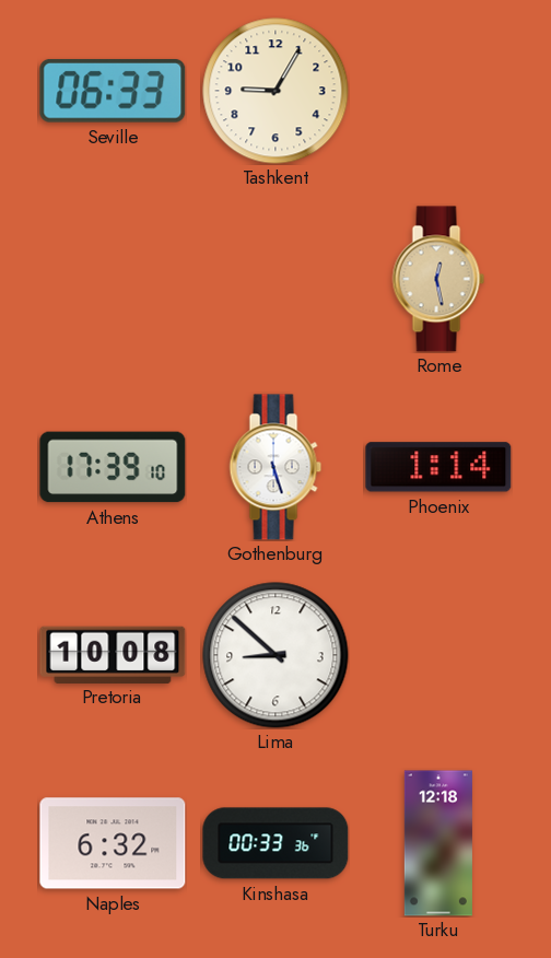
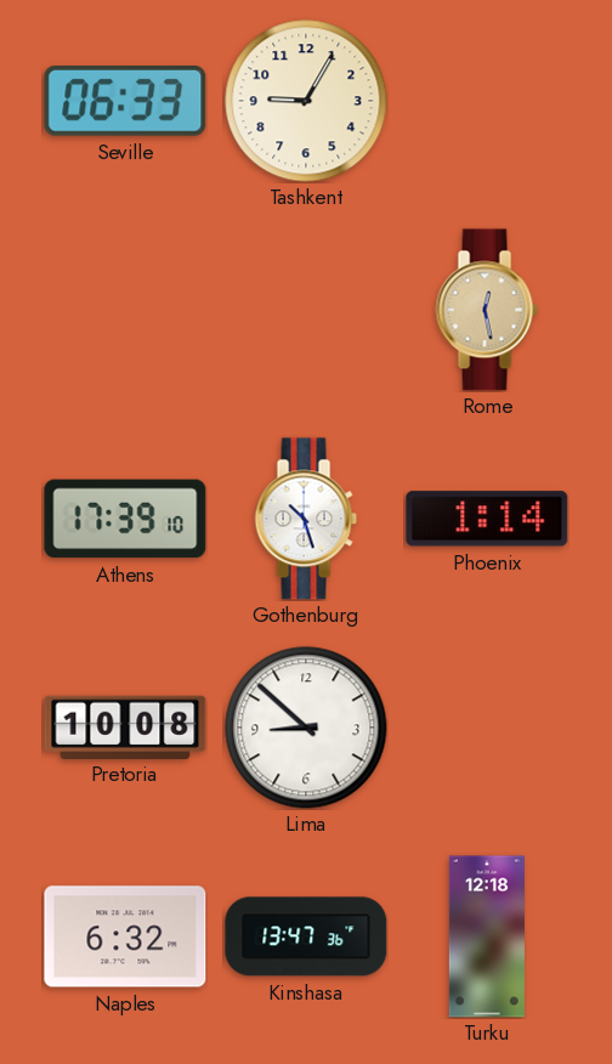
Gothenburg: 5:27 -> 10:27 (306, 519)
Kinshasa: 00:33 -> 13:47 (306, 936)
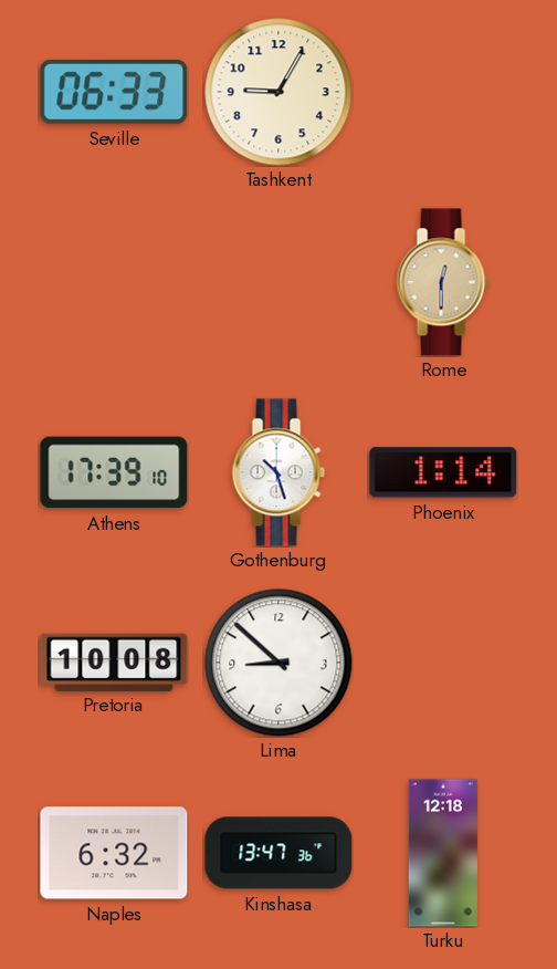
Rome: 12:28 -> 12:30 (443, 282)
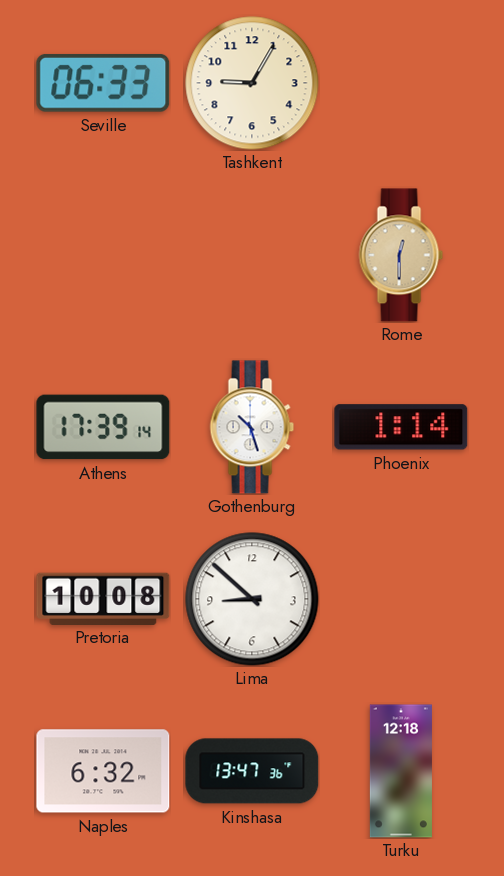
Athens: 17:39:10 -> 17:39:14 (103, 427)
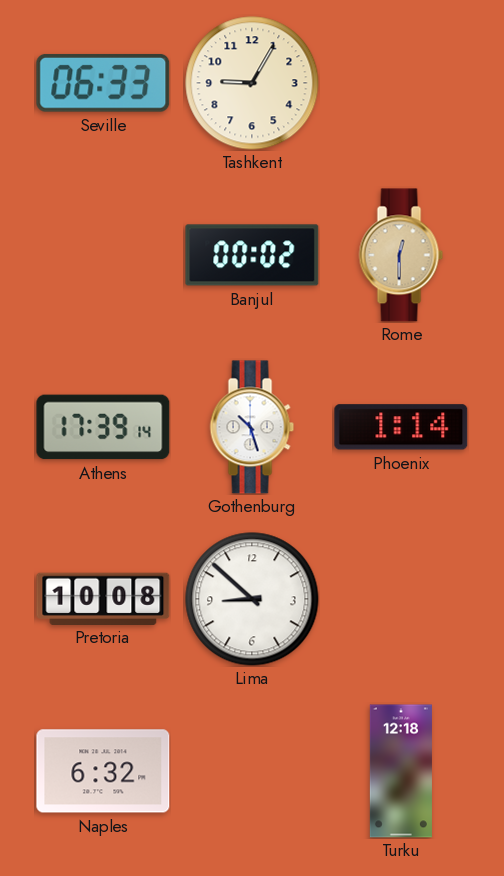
Banjul: none -> 00:02 (252, 255)
Kinshasa: 13:47 -> none (252, 771)
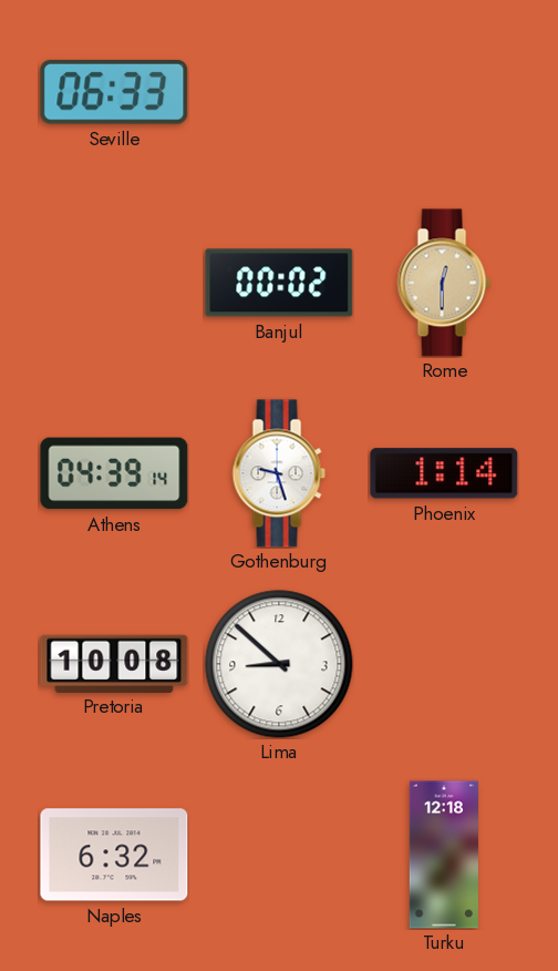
Tashkent: 9:05 -> none (252, 83)
Athens: 17:39 -> 04:39 (114, 473)
Gothenburg: 10:27 -> 9:27 (279, 473)
